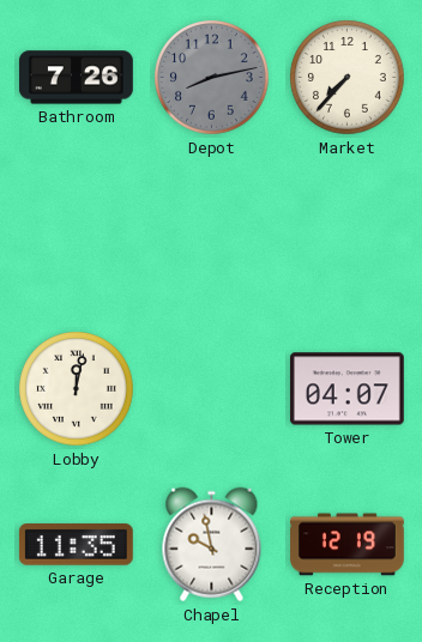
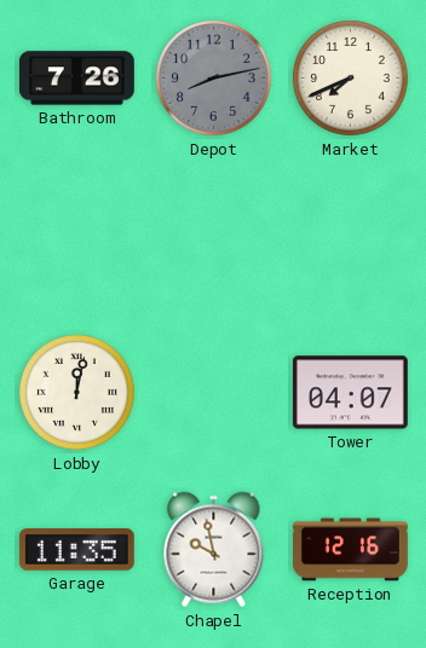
Market: 7:37 -> 7:41 (351, 79)
Reception: 12:19 -> 12:16 (351, 550)
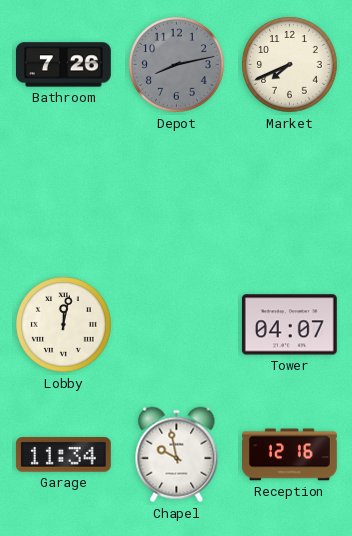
Garage: 11:35 -> 11:34 (63, 455)
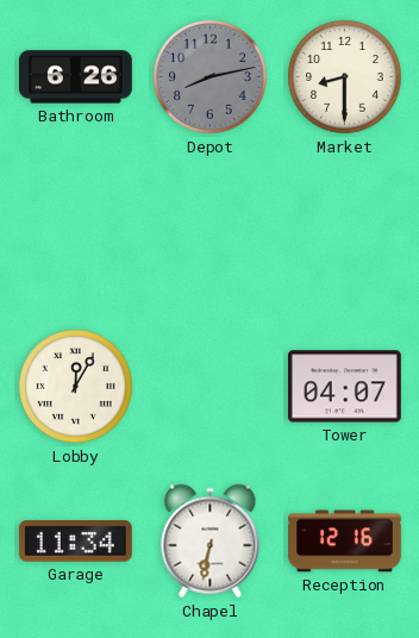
Bathroom: 7:26 -> 6:26 (75, 77)
Market: 7:41 -> 8:30 (345, 77)
Lobby: 12:02 -> 12:05 (76, 387)
Chapel: 9:58 -> 6:32 (211, 542)
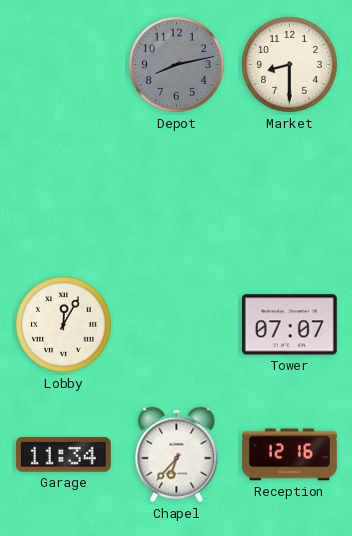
Bathroom: 6:26 -> none (75, 77)
Tower: 04:07 -> 07:07 (289, 325)
Chapel: 6:32 -> 6:37 (177, 455)
